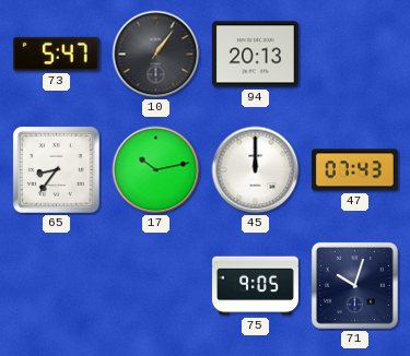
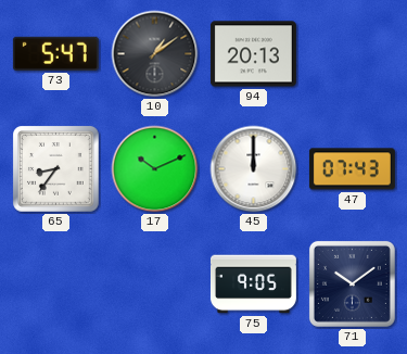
10: 1:06 -> 1:09 (155, 54)
17: 10:13 -> 10:11 (155, 169)
71: 10:03 -> 10:09 (352, 283)
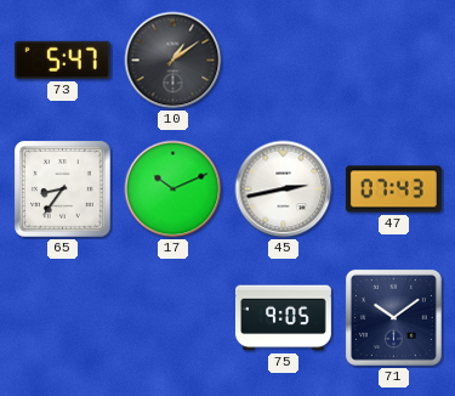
94: 20:13 -> none (253, 54)
45: 12:00 -> 2:43 (284, 189)
